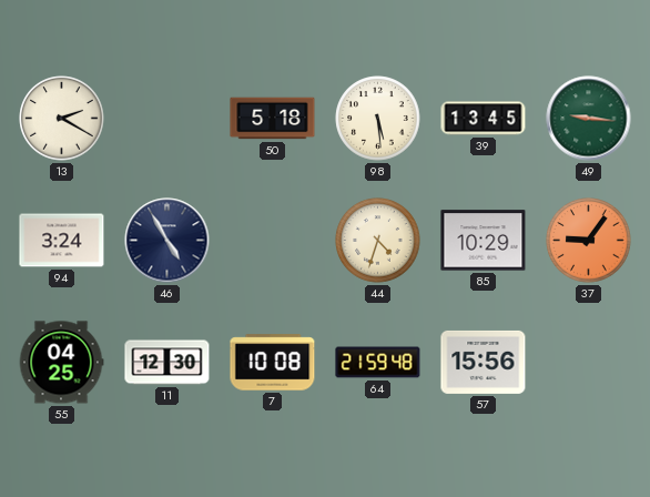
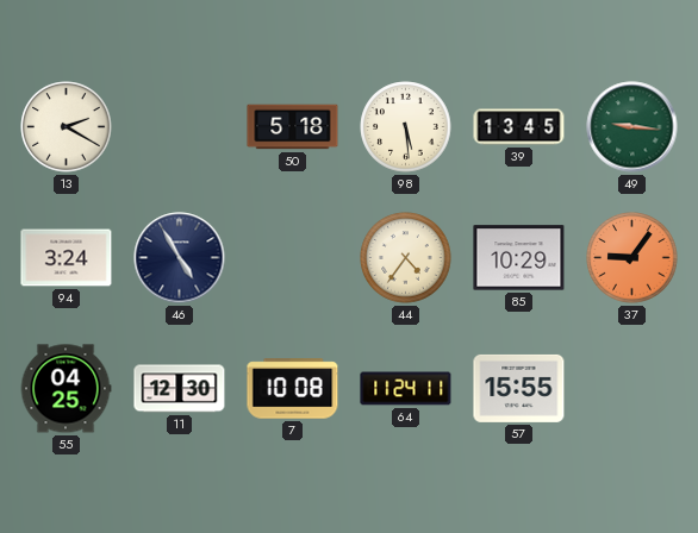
44: 4:33 -> 4:36 (406, 258)
64: 21:59 -> 11:24 (406, 389)
57: 15:56 -> 15:55 (519, 388)
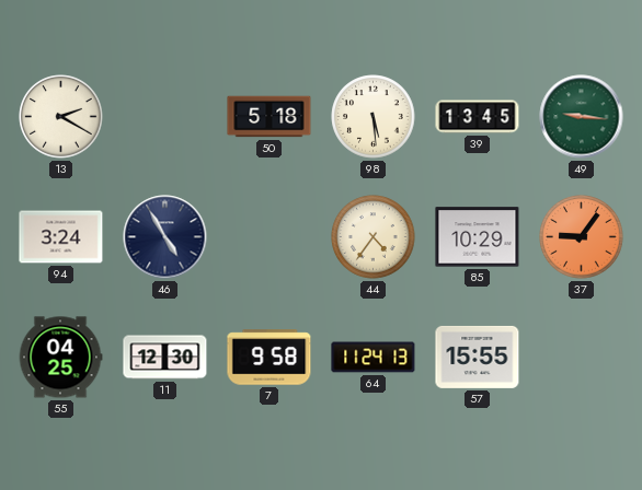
7: 10:08 -> 9:58 (270, 358)
64: 11:24:11 -> 11:24:13 (374, 358)
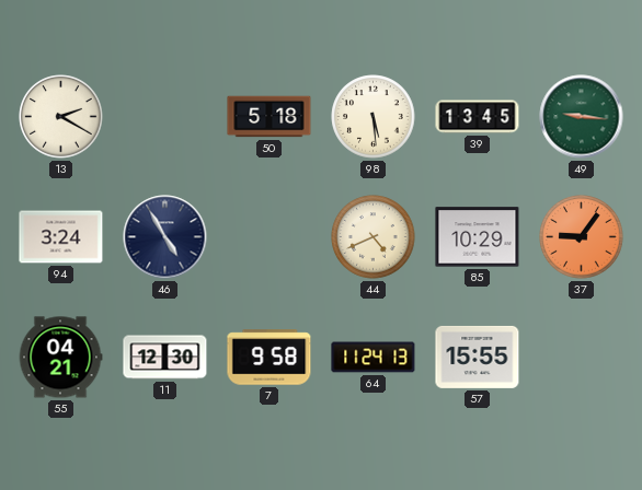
44: 4:36 -> 4:41 (374, 237)
55: 04:25 -> 04:21 (60, 358)
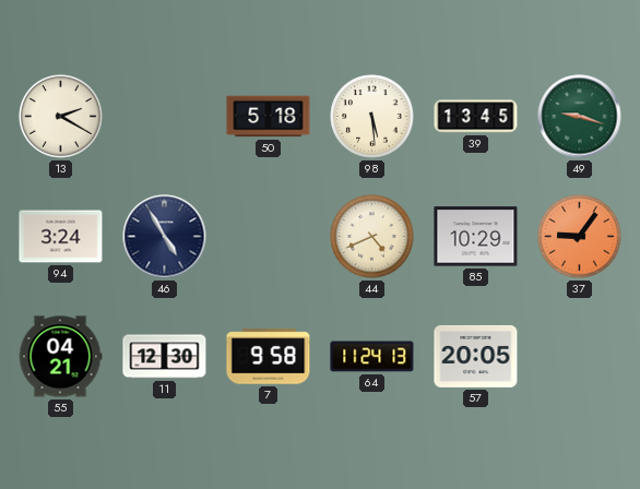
49: 9:16 -> 9:18 (580, 117)
57: 15:55 -> 20:05 (476, 356)
